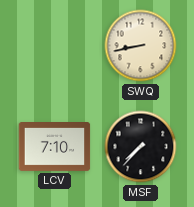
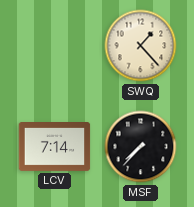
SWQ: 8:43 -> 1:23 (141, 46)
LCV: 7:10 -> 7:14 (55, 147)
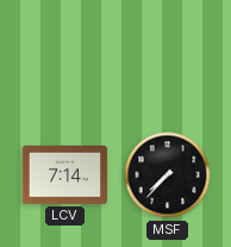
SWQ: 1:23 -> none (141, 46)
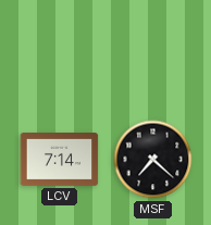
MSF: 7:37 -> 7:22 (153, 160)
